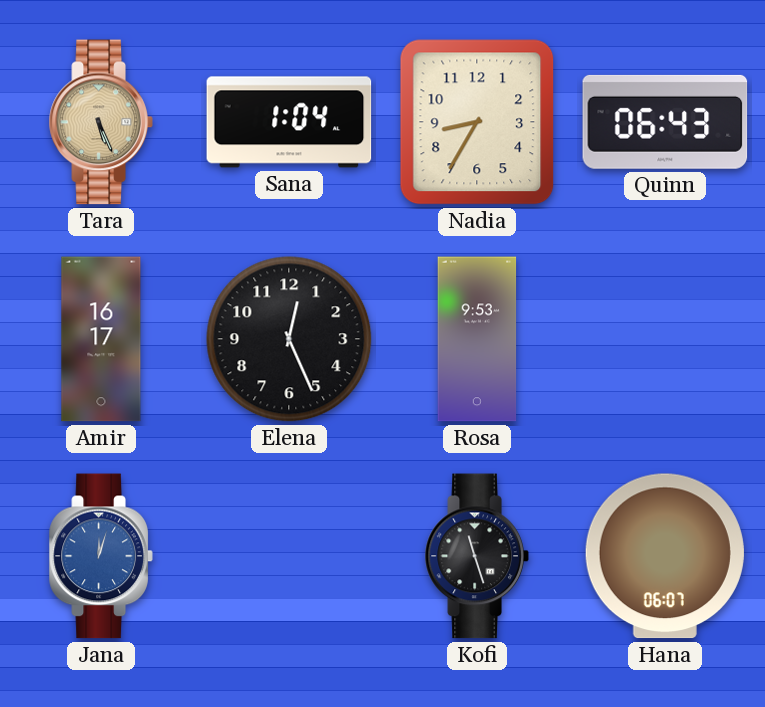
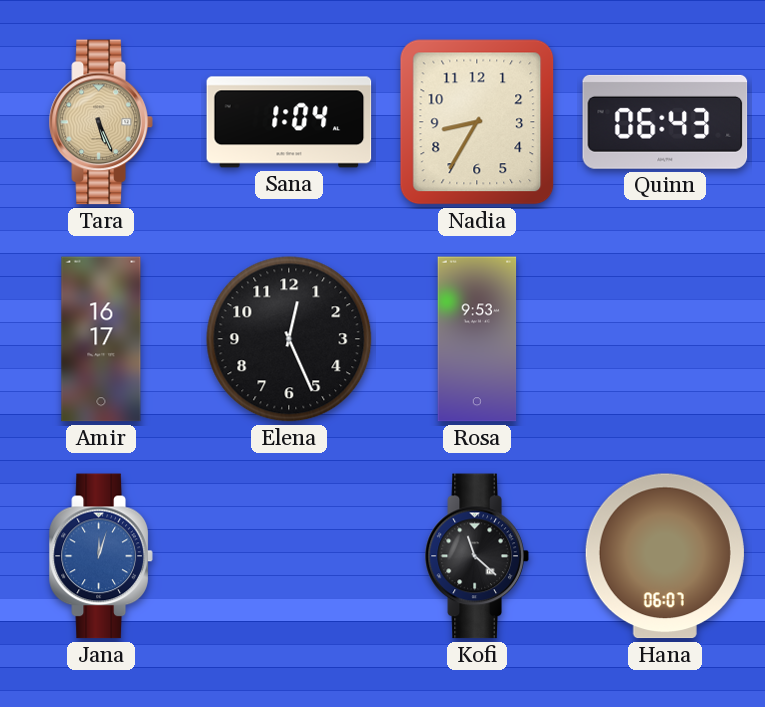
Kofi: 11:27 -> 11:22 (477, 556)
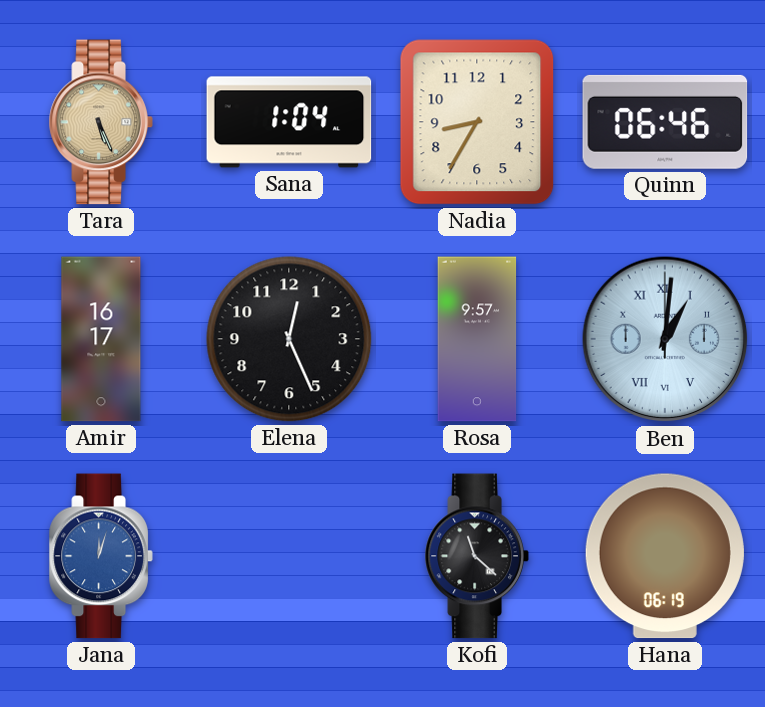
Quinn: 06:43 -> 06:46 (665, 122)
Rosa: 9:53 -> 9:57 (477, 339)
Ben: none -> 1:01 (665, 339)
Hana: 06:07 -> 06:19 (665, 556)
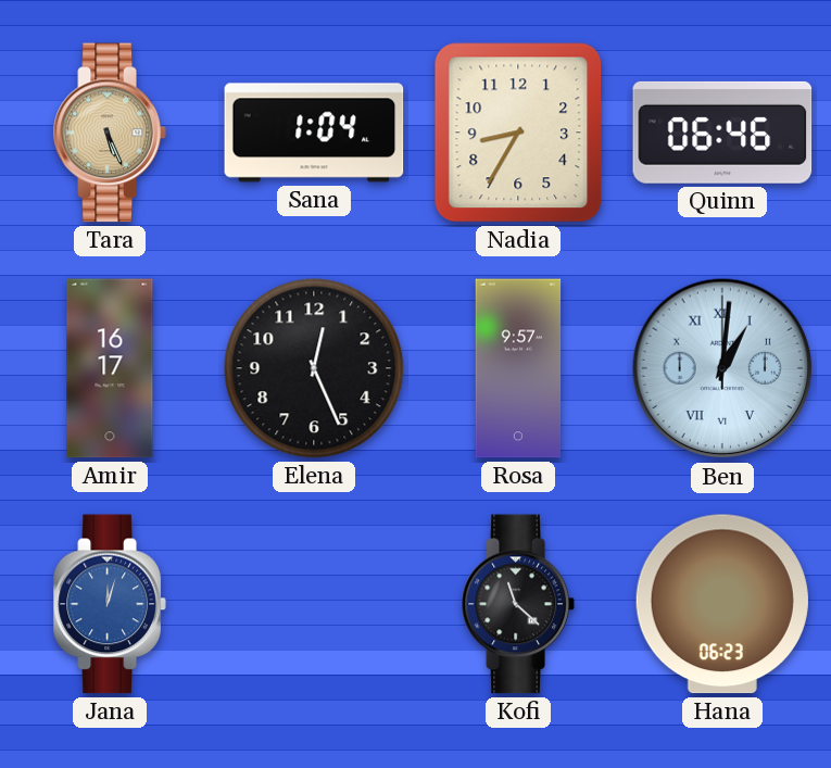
Hana: 06:19 -> 06:23 (722, 604)
